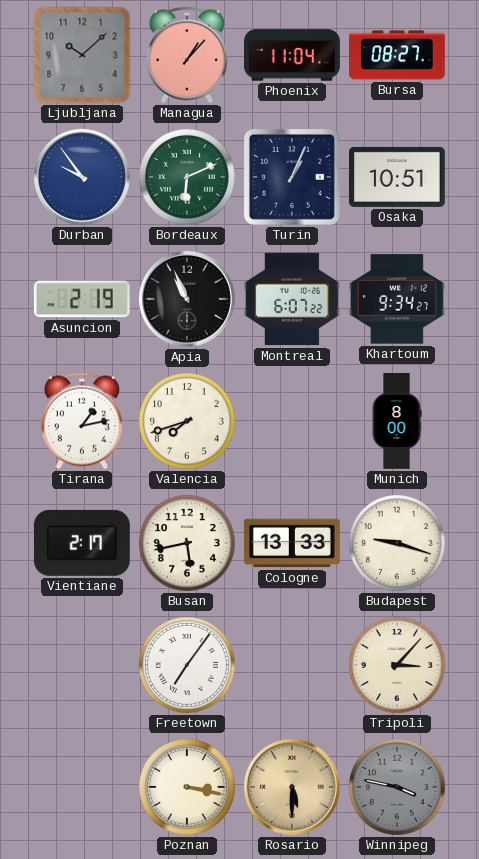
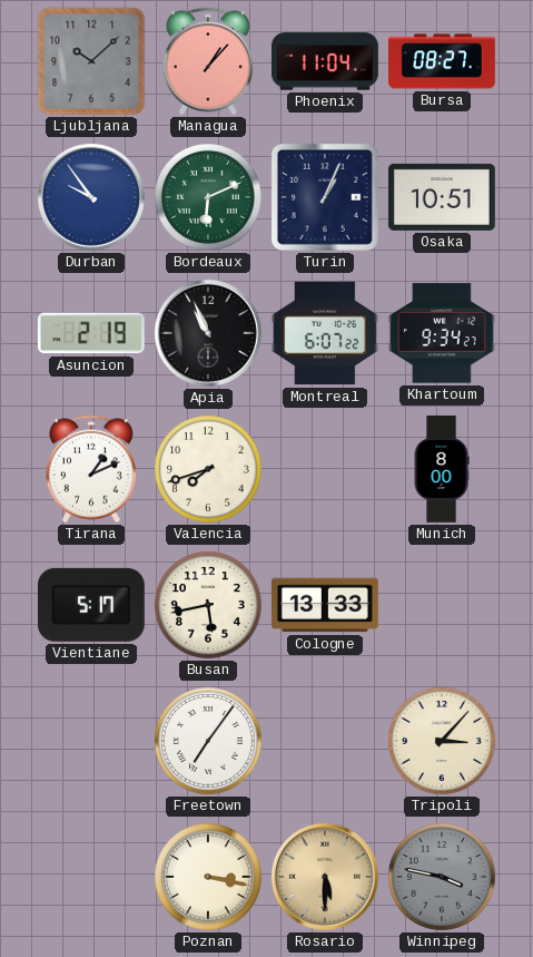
Tirana: 1:13 -> 1:11 (91, 469)
Vientiane: 2:17 -> 5:17 (91, 605)
Budapest: 9:18 -> none (398, 544)
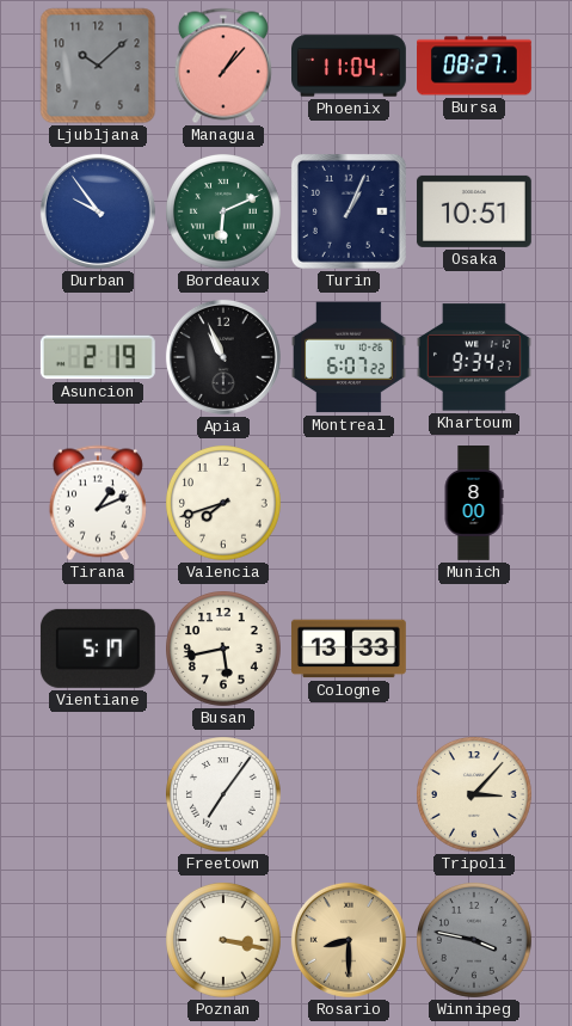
Rosario: 5:30 -> 8:30 (349, 940)
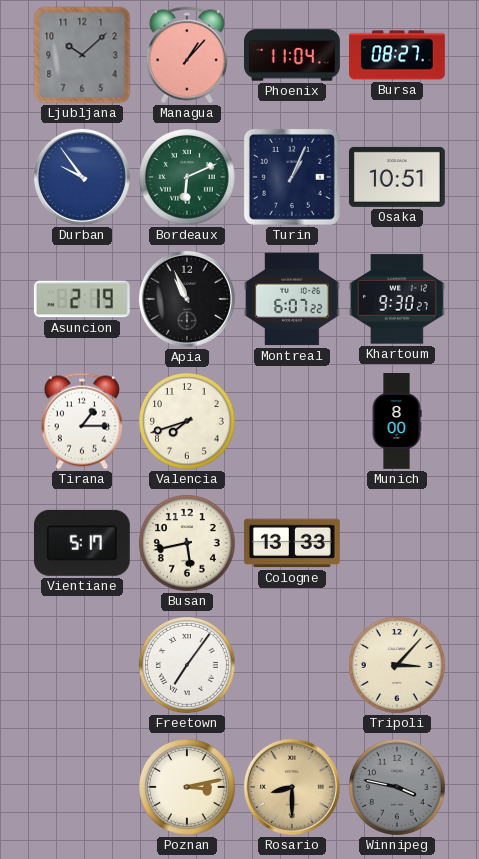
Khartoum: 9:34 -> 9:30 (397, 299)
Tirana: 1:11 -> 1:15 (82, 421)
Poznan: 3:17 -> 3:13 (188, 788)
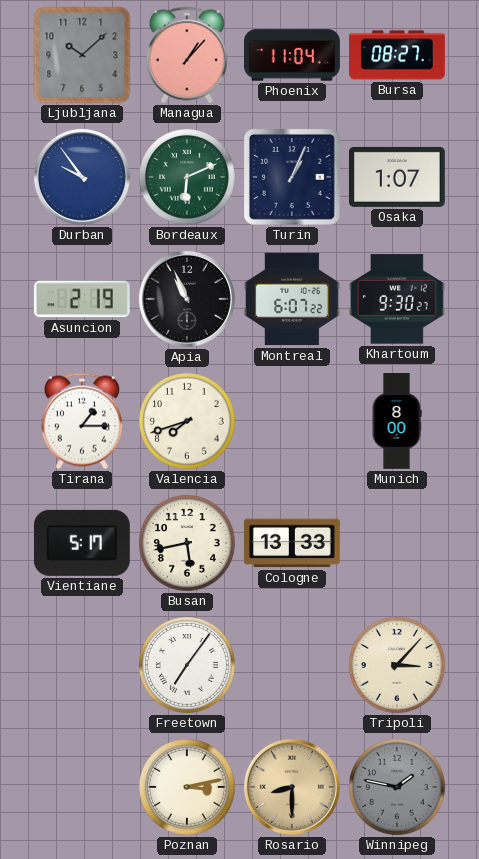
Osaka: 10:51 -> 1:07 (397, 177)
Winnipeg: 3:47 -> 1:47 (398, 788)
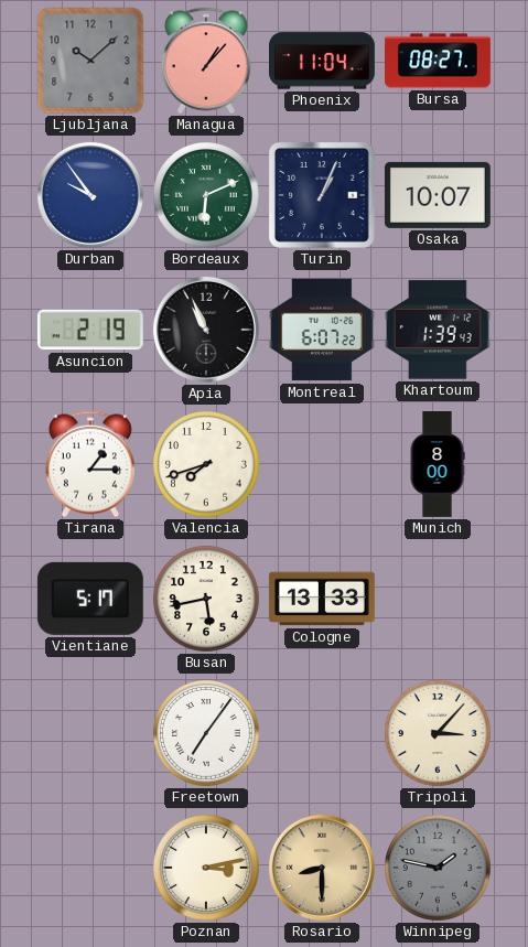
Osaka: 1:07 -> 10:07 (438, 195)
Khartoum: 9:30 -> 1:39 (438, 330)
